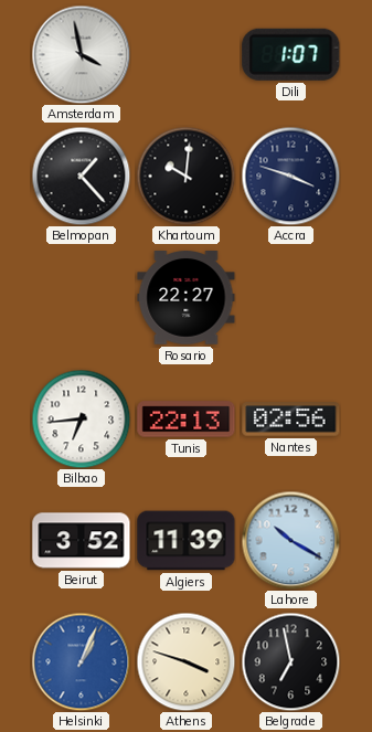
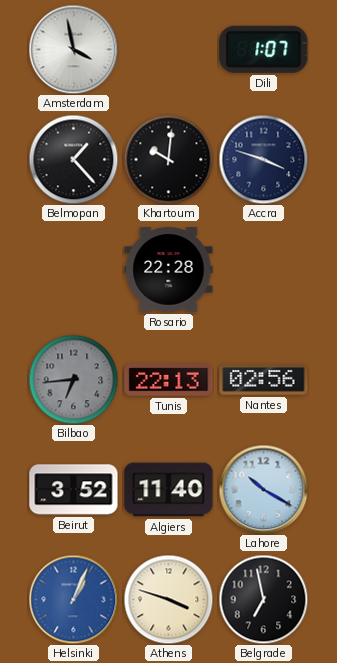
Rosario: 22:27 -> 22:28 (169, 270)
Bilbao dial: white -> grey (73, 379)
Algiers: 11:39 -> 11:40 (169, 490)
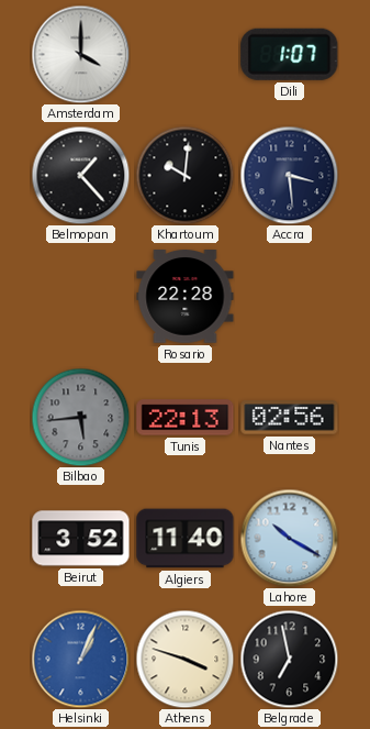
Amsterdam: 3:58 -> 4:00 (80, 54)
Accra: 3:48 -> 3:29 (289, 175)
Bilbao: 6:44 -> 5:44 (80, 417)
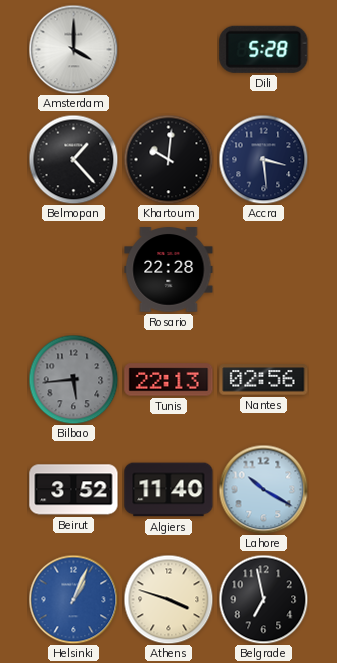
Dili: 1:07 -> 5:28 (264, 49)
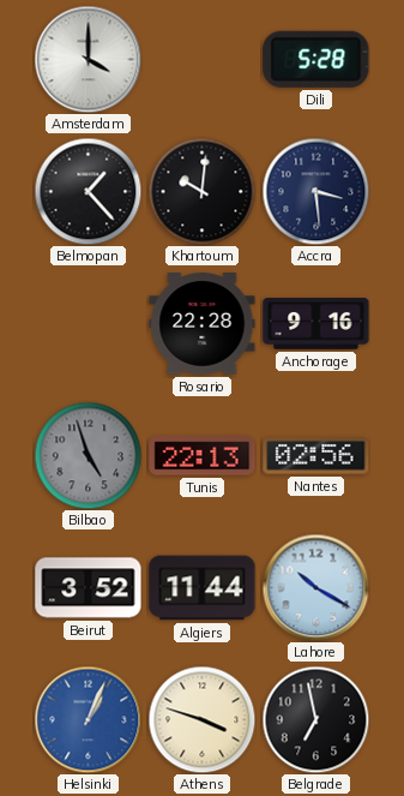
Anchorage: none -> 9:16 (316, 324)
Bilbao: 5:44 -> 4:57 (88, 455)
Algiers: 11:40 -> 11:44 (203, 588)
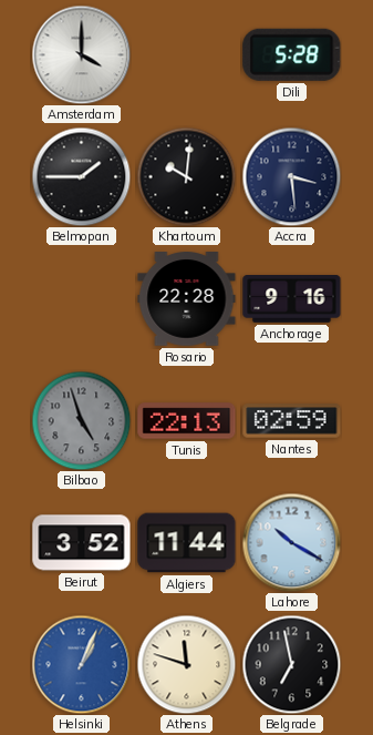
Belmopan: 1:23 -> 1:45 (81, 176)
Nantes: 02:56 -> 02:59 (292, 421)
Athens: 3:48 -> 11:48 (186, 664)
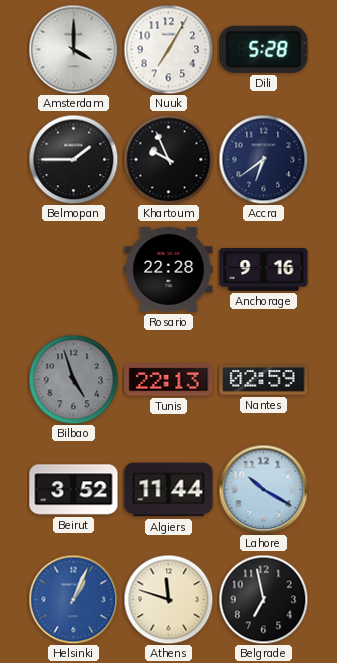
Nuuk: none -> 7:05 (168, 49)
Khartoum: 10:01 -> 9:56 (168, 159)
Accra: 3:29 -> 6:39 (263, 159)
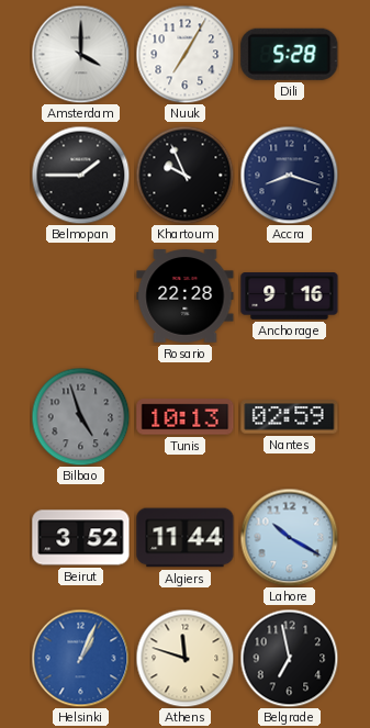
Accra: 6:39 -> 8:18 (289, 175)
Tunis: 22:13 -> 10:13 (186, 417)
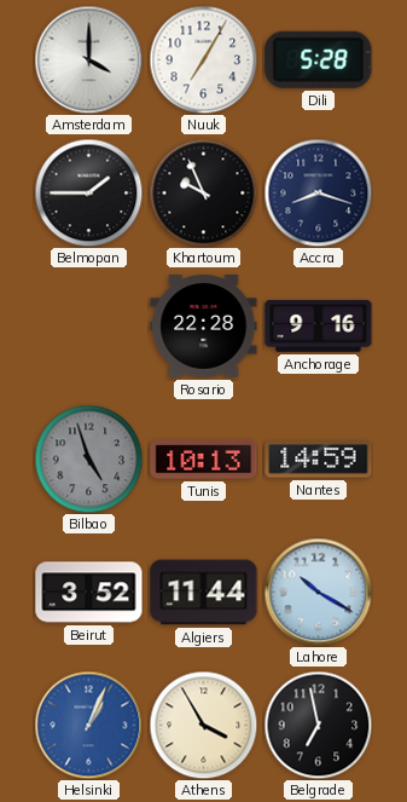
Nantes: 02:59 -> 14:59 (319, 460)
Athens: 11:48 -> 3:55 (203, 725)
